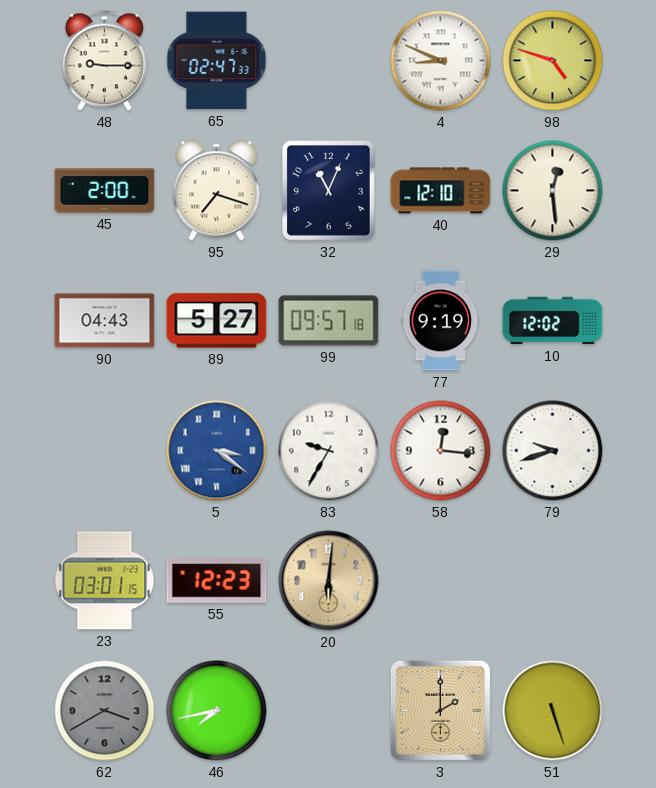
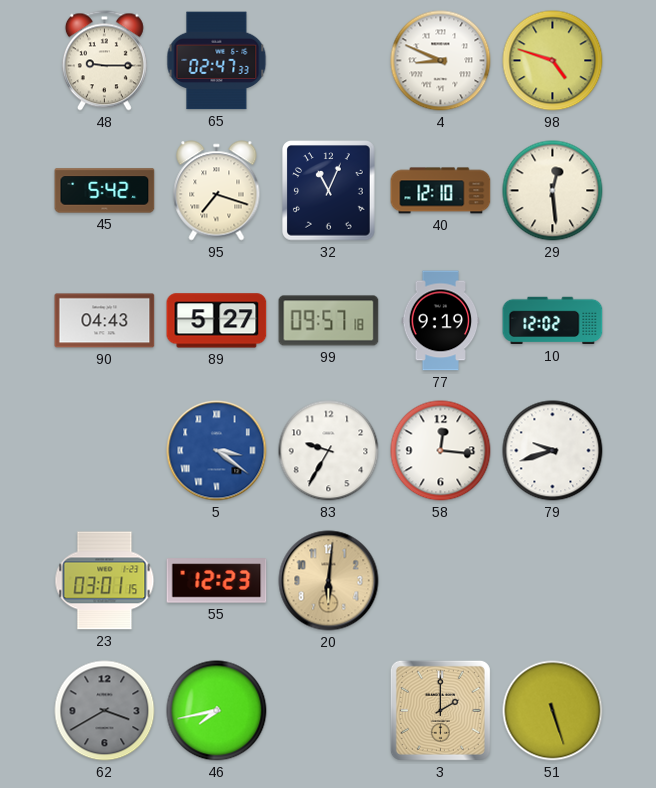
45: 2:00 -> 5:42 (105, 191)
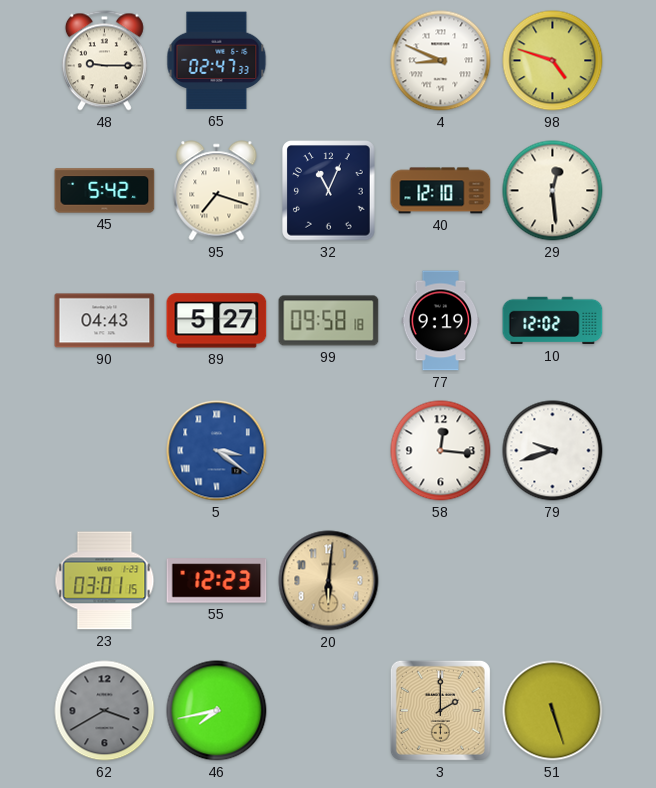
99: 09:57 -> 09:58 (329, 321)
83: 9:35 -> none (329, 451)
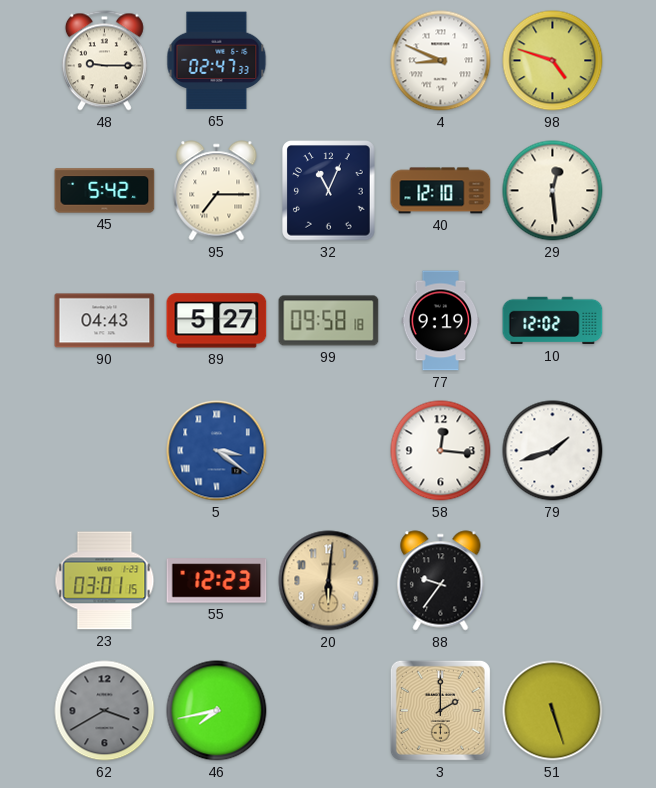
95: 7:18 -> 7:15 (217, 191)
79: 9:42 -> 1:42 (553, 451)
88: none -> 9:36 (441, 581)
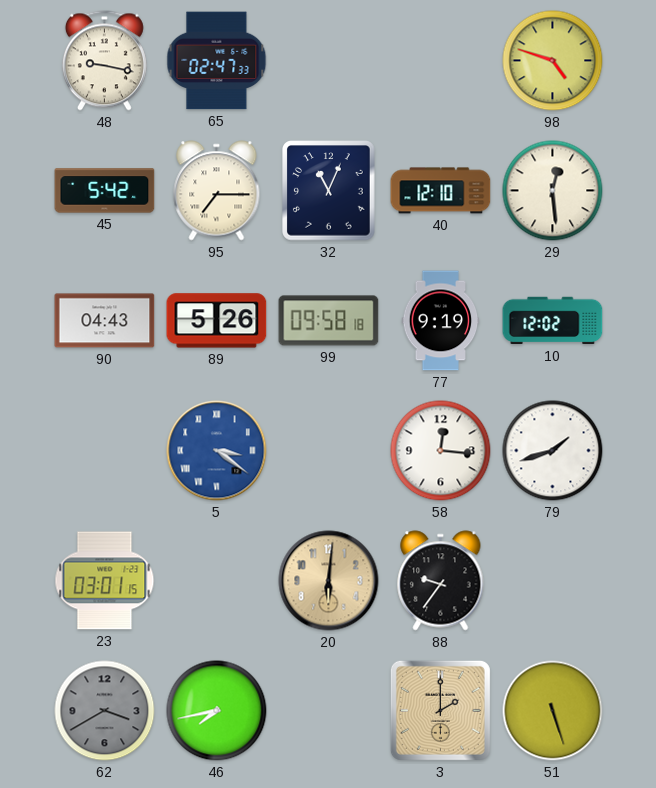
48: 9:15 -> 9:17 (104, 61)
4: 8:49 -> none (441, 61)
89: 5:27 -> 5:26 (217, 321)
55: 12:23 -> none (217, 581)
